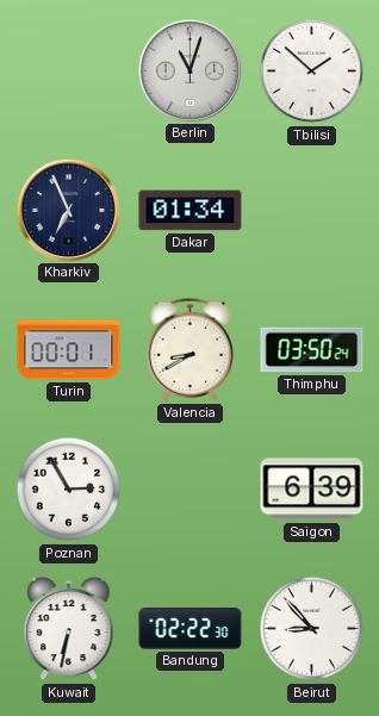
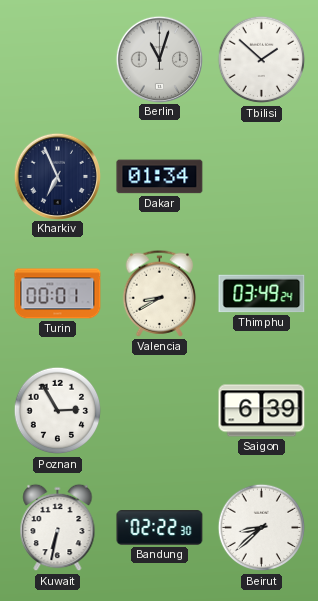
Thimphu: 03:50 -> 03:49 (262, 294)
Beirut: 8:53 -> 8:38 (262, 528)
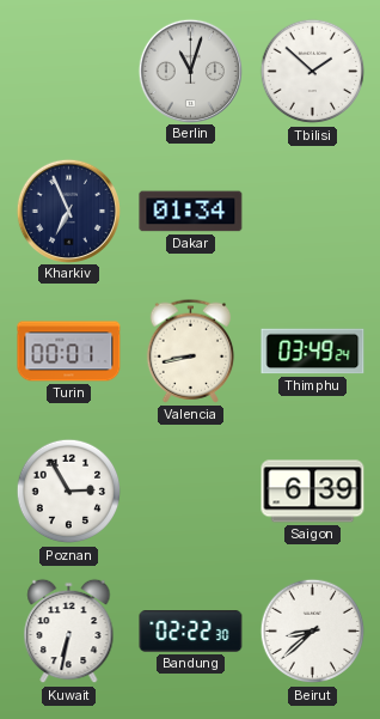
Valencia: 8:40 -> 8:43 (191, 351)
